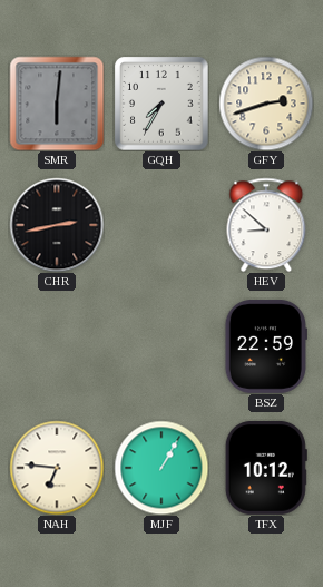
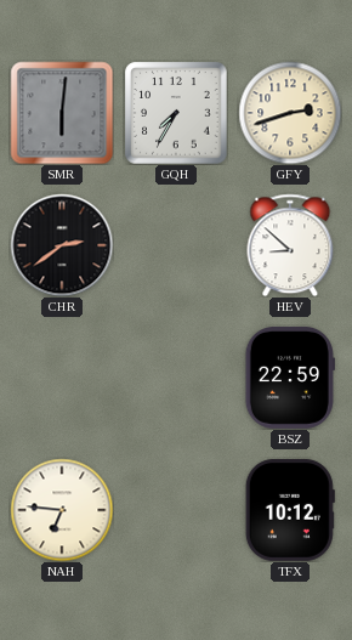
CHR: 2:43 -> 2:39 (62, 245)
MJF: 1:05 -> none (161, 468)
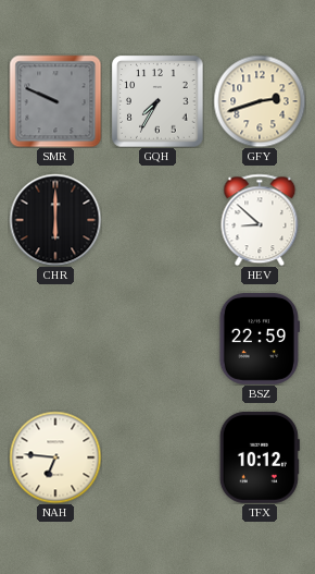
SMR: 6:01 -> 9:49 (55, 101)
CHR: 2:39 -> 6:00 (55, 220)
